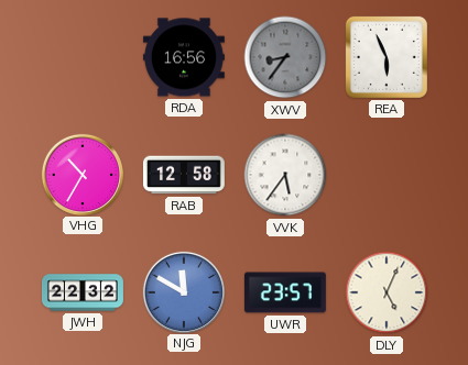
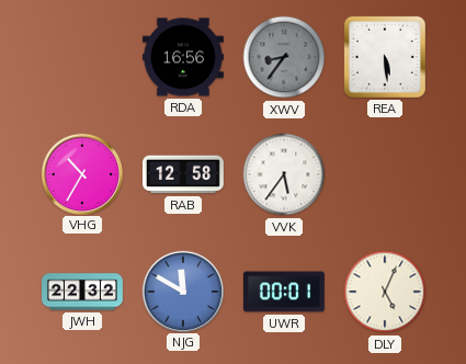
REA: 5:56 -> 5:29 (385, 57)
UWR: 23:57 -> 00:01 (284, 292)
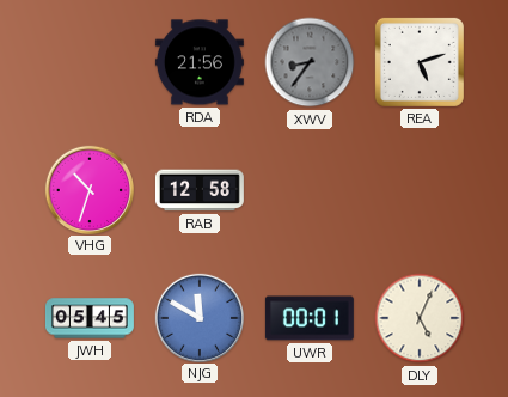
RDA: 16:56 -> 21:56 (200, 62)
REA: 5:29 -> 5:12 (420, 62)
VHG: 10:35 -> 10:33 (88, 189)
VVK: 5:36 -> none (284, 174)
JWH: 22:32 -> 05:45 (90, 318)
